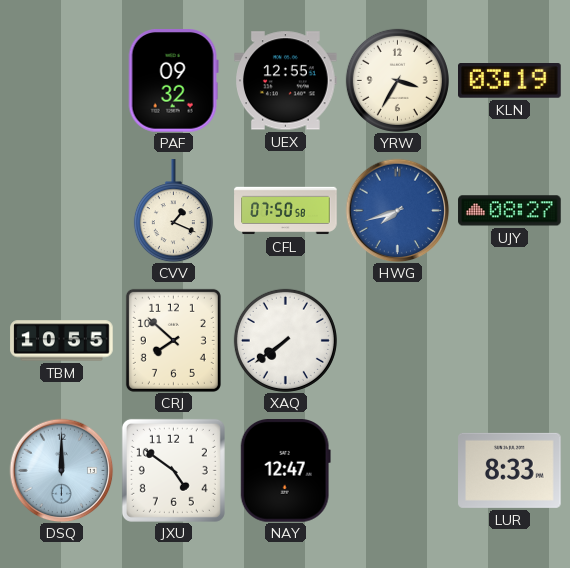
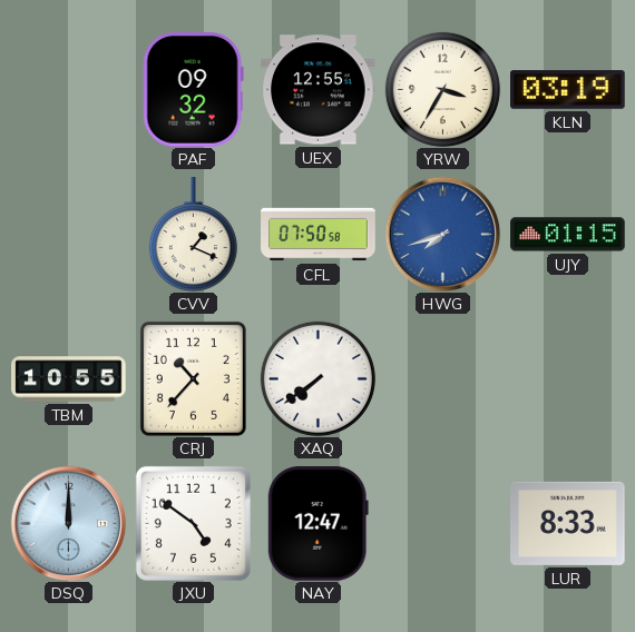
UJY: 08:27 -> 01:15 (568, 235)
CRJ: 7:52 -> 10:37 (193, 378)
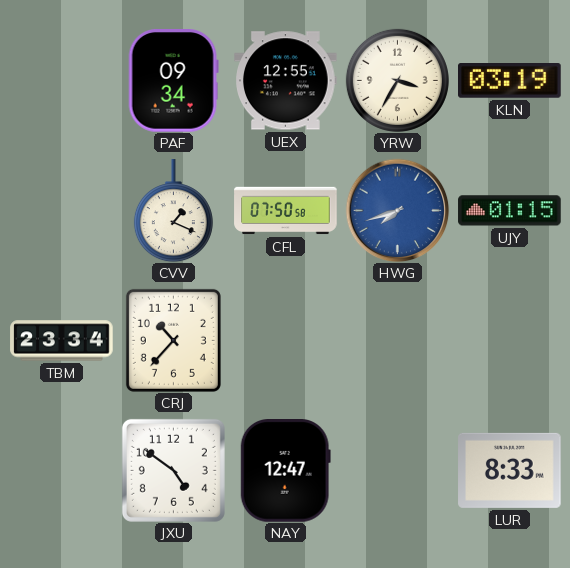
PAF: 09:32 -> 09:34 (173, 81)
TBM: 10:55 -> 23:34 (62, 341)
XAQ: 7:39 -> none (317, 378)
DSQ: 12:00 -> none (68, 523)
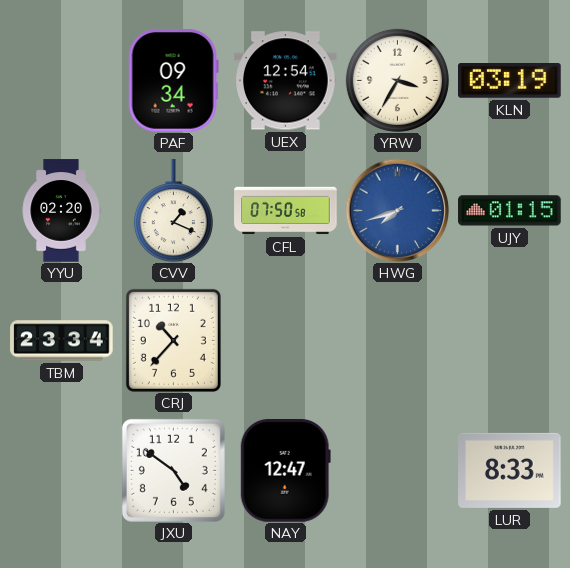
UEX: 12:55 -> 12:54 (286, 81)
YYU: none -> 02:20 (61, 211)
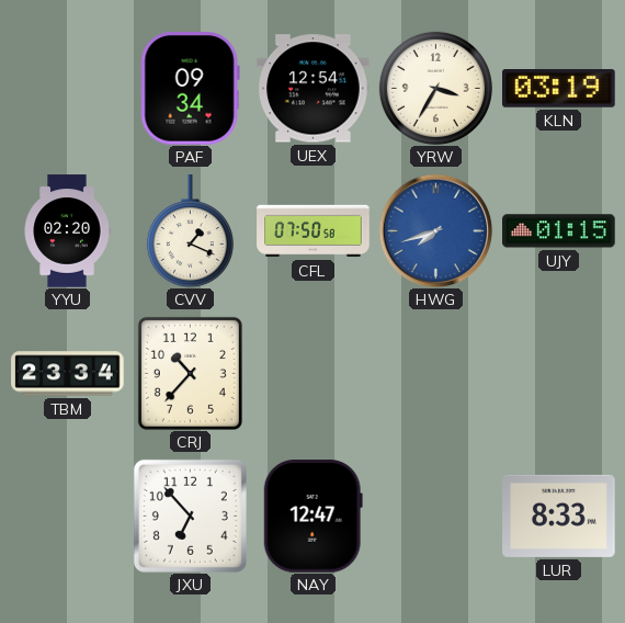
JXU: 4:51 -> 6:53 (190, 516)
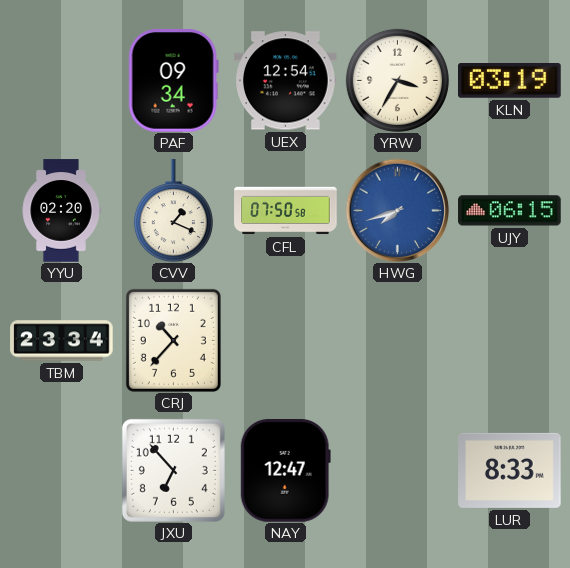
UJY: 01:15 -> 06:15 (510, 211)
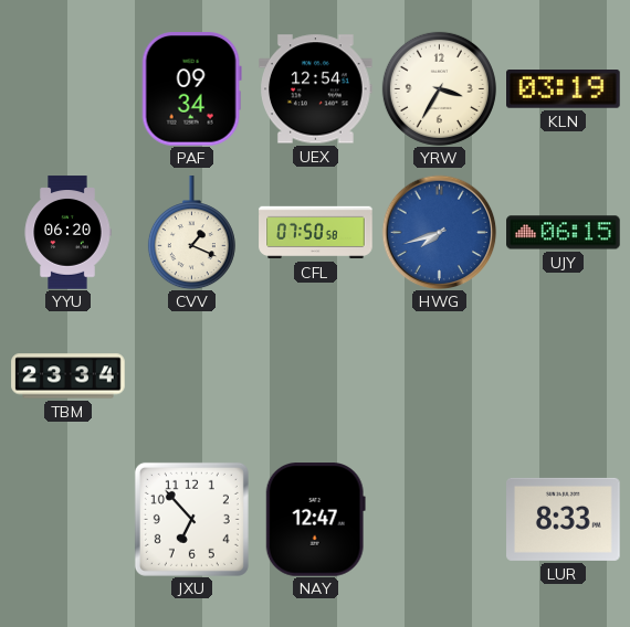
YYU: 02:20 -> 06:20 (67, 233)
CRJ: 10:37 -> none (173, 340)
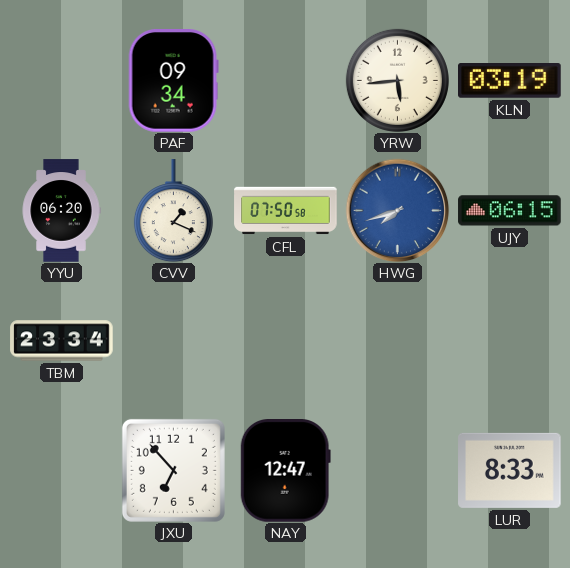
UEX: 12:54 -> none (316, 89)
YRW: 3:35 -> 5:44 (397, 80)
